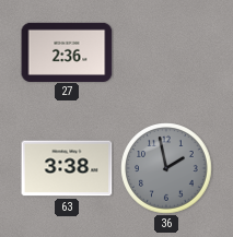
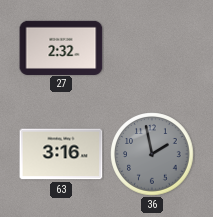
27: 2:36 -> 2:32 (61, 47)
63: 3:38 -> 3:16 (61, 154)
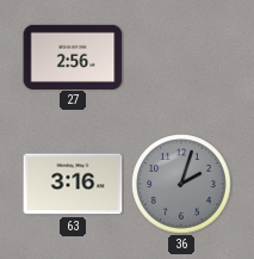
27: 2:32 -> 2:56 (73, 56)
36: 1:58 -> 2:03 (181, 184)
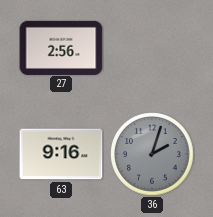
63: 3:16 -> 9:16 (61, 154)
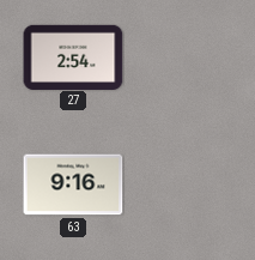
27: 2:56 -> 2:54 (73, 56)
36: 2:03 -> none (152, 154)
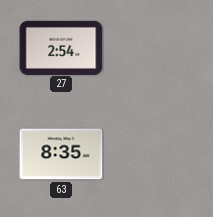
63: 9:16 -> 8:35 (61, 154)
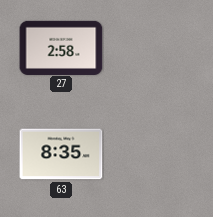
27: 2:54 -> 2:58 (61, 47)
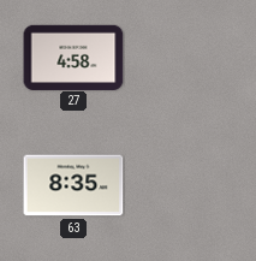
27: 2:58 -> 4:58 (73, 57)
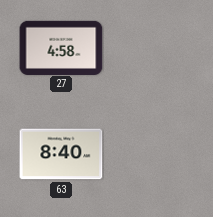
63: 8:35 -> 8:40 (61, 154)
